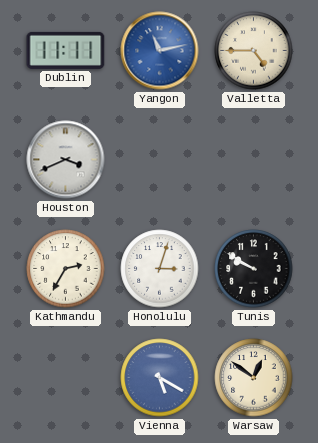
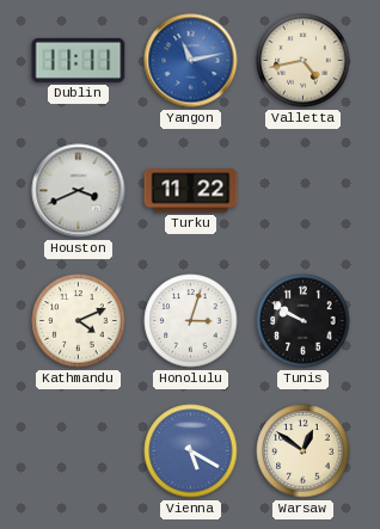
Valletta: 4:45 -> 4:43 (304, 61)
Turku: none -> 11:22 (191, 191)
Kathmandu: 2:35 -> 4:11 (79, 321)
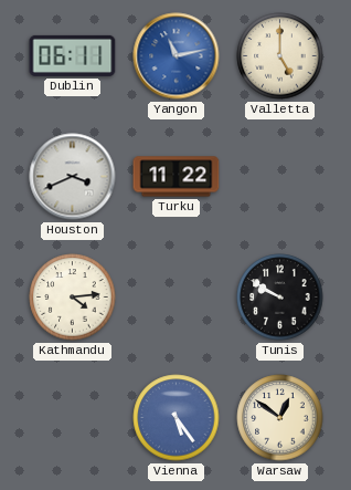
Dublin: 11:11 -> 06:11 (73, 55)
Valletta: 4:43 -> 5:00 (280, 56)
Kathmandu: 4:11 -> 4:14 (73, 298)
Honolulu: 3:03 -> none (191, 321)
Vienna: 5:20 -> 5:24 (177, 418)
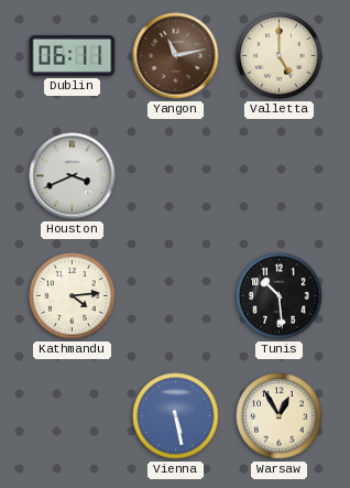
Yangon dial: blue -> brown (176, 56)
Turku: 11:22 -> none (177, 177)
Tunis: 9:50 -> 10:29 (280, 296)
Vienna: 5:24 -> 5:28 (176, 416)
Warsaw: 12:51 -> 12:55 (280, 416)
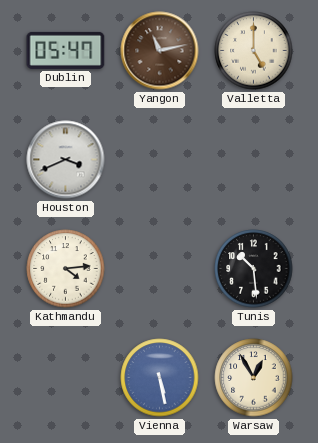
Dublin: 06:11 -> 05:47 (66, 50)
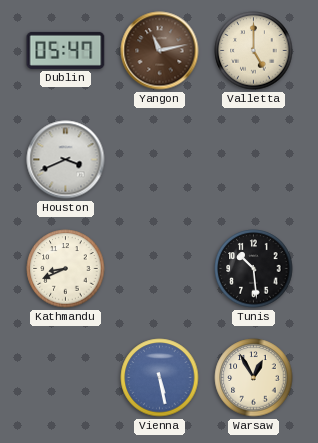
Kathmandu: 4:14 -> 8:41 (66, 269)
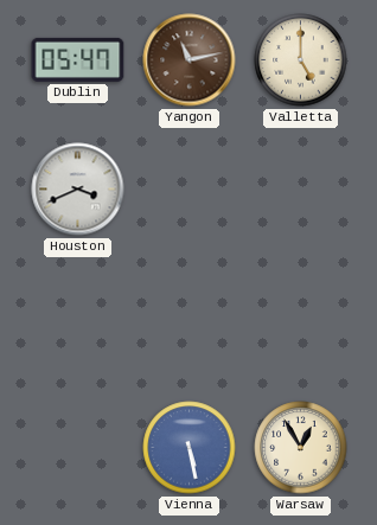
Kathmandu: 8:41 -> none (66, 269)
Tunis: 10:29 -> none (254, 269)
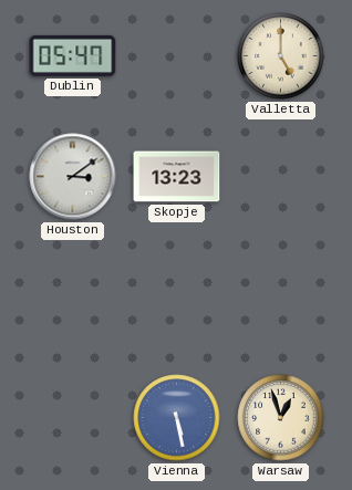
Yangon: 11:13 -> none (190, 60)
Houston: 3:41 -> 3:09 (73, 177)
Skopje: none -> 13:23 (177, 177)
Warsaw: 12:55 -> 12:57 (281, 418)
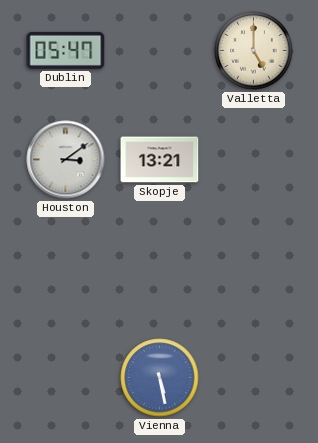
Skopje: 13:23 -> 13:21 (160, 160)
Warsaw: 12:57 -> none (281, 418)
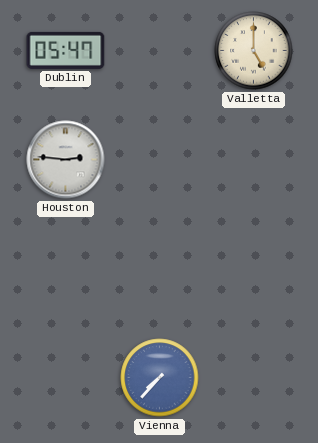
Houston: 3:09 -> 2:46 (66, 160)
Skopje: 13:21 -> none (160, 160)
Vienna: 5:28 -> 7:37 (160, 378)
